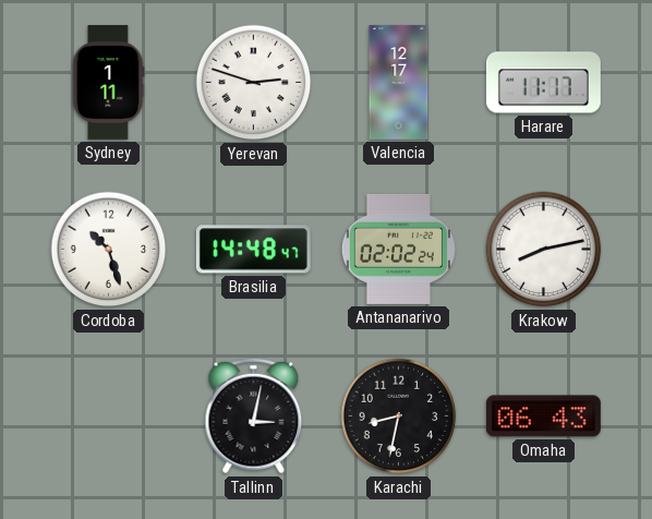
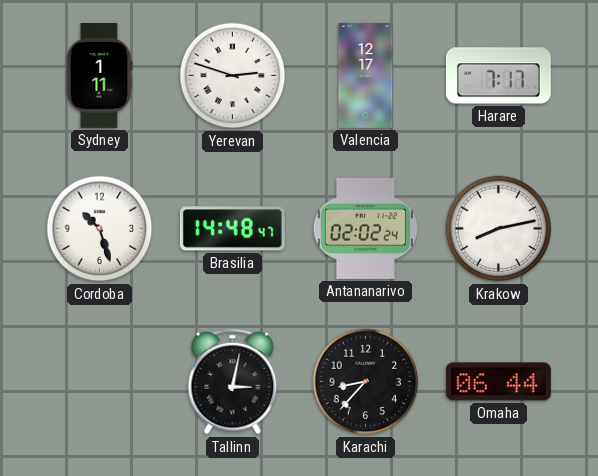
Harare: 11:17 -> 7:17 (498, 76)
Karachi: 8:32 -> 8:37 (366, 382)
Omaha: 06:43 -> 06:44 (498, 382)
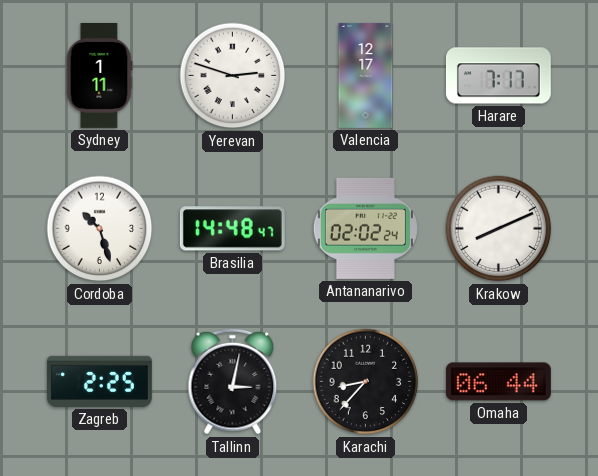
Krakow: 8:13 -> 8:11 (499, 229)
Zagreb: none -> 2:25 (99, 381)
